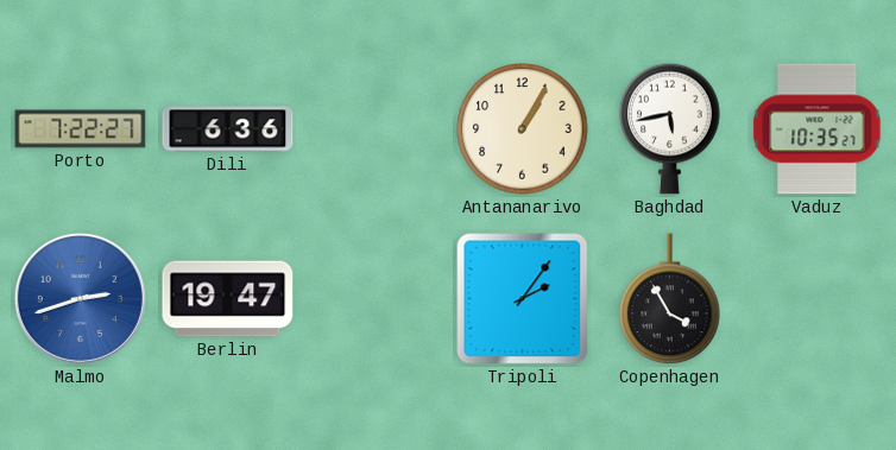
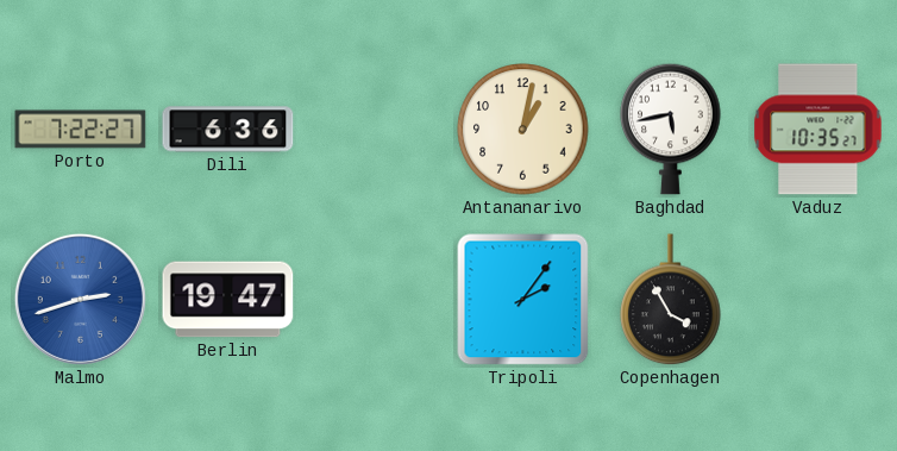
Antananarivo: 1:05 -> 1:02 (523, 130)
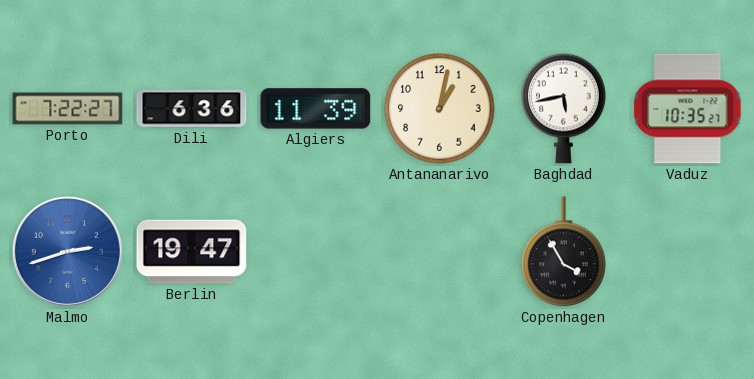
Algiers: none -> 11:39 (316, 109)
Tripoli: 2:06 -> none (523, 300)
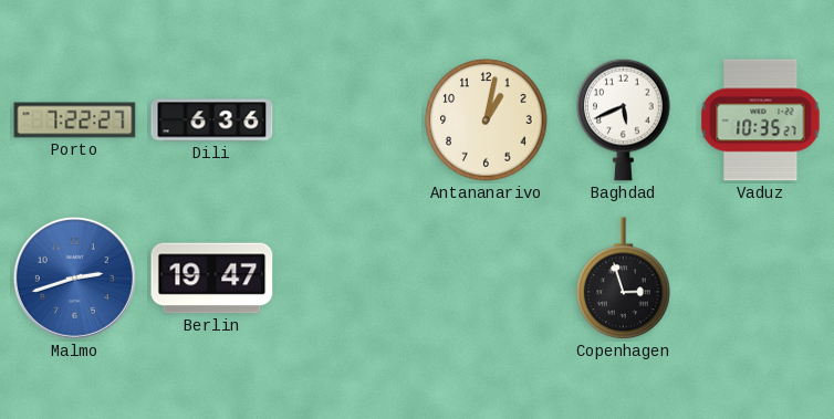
Algiers: 11:39 -> none (316, 109)
Baghdad: 5:43 -> 5:41 (624, 119)
Copenhagen: 3:55 -> 2:57 (624, 279)
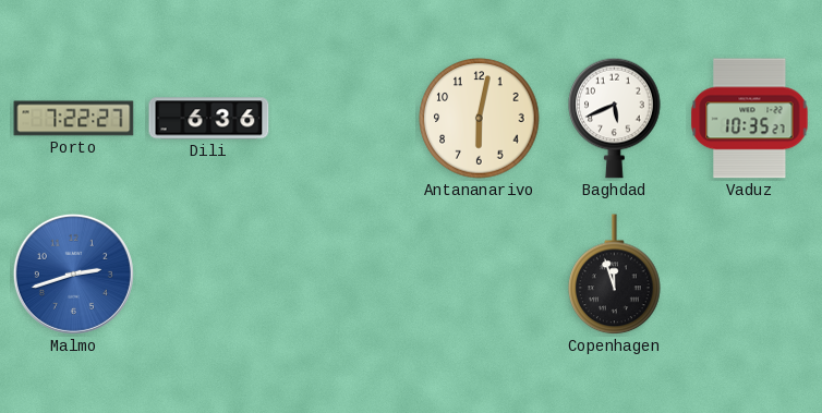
Antananarivo: 1:02 -> 6:02 (480, 119)
Berlin: 19:47 -> none (212, 279)
Copenhagen: 2:57 -> 11:57 (615, 275)
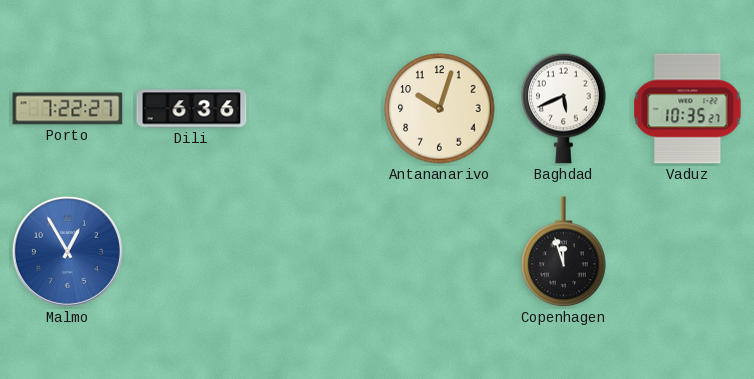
Antananarivo: 6:02 -> 10:03 (440, 109)
Malmo: 2:42 -> 12:55 (67, 251)
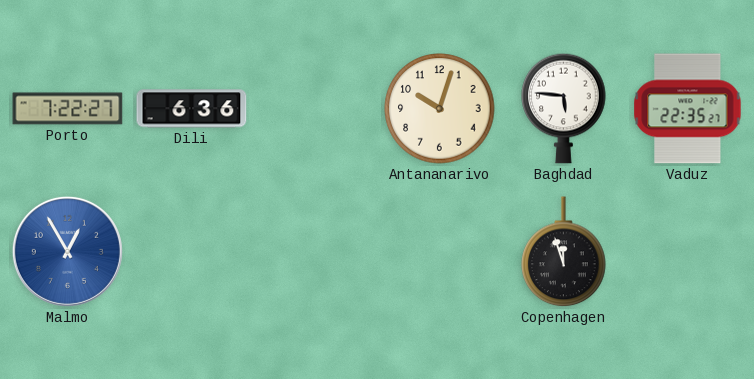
Baghdad: 5:41 -> 5:46 (564, 108)
Vaduz: 10:35 -> 22:35 (688, 109)
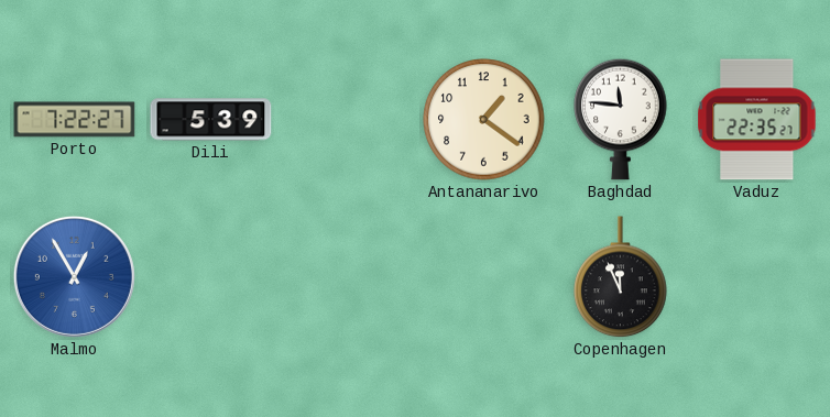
Dili: 6:36 -> 5:39 (211, 120)
Antananarivo: 10:03 -> 1:21 (484, 120)
Baghdad: 5:46 -> 11:46 (621, 119)
Copenhagen: 11:57 -> 11:56 (621, 277)
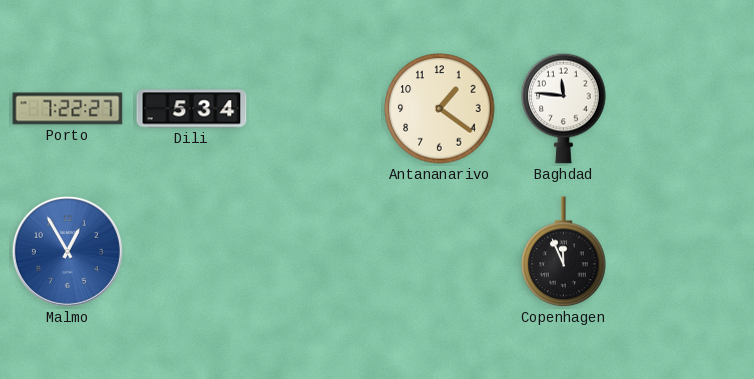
Dili: 5:39 -> 5:34 (192, 109)
Vaduz: 22:35 -> none (757, 120)
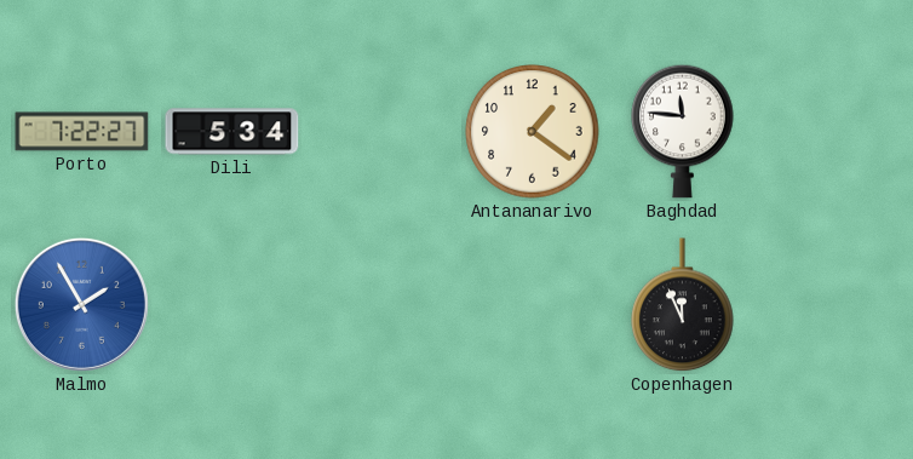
Malmo: 12:55 -> 1:55 (81, 304)
